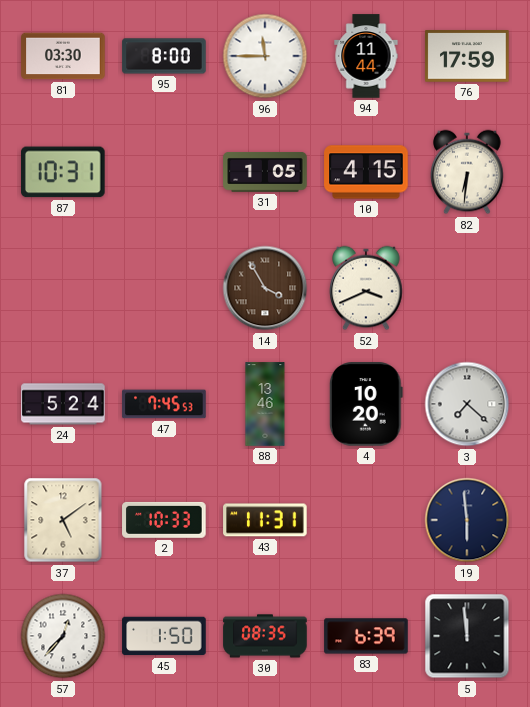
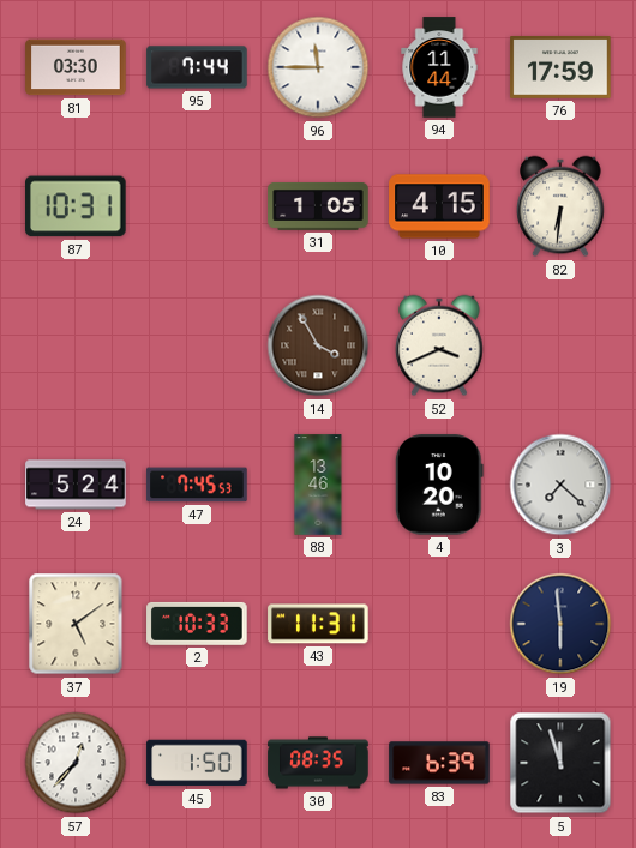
95: 8:00 -> 7:44 (197, 67)
5: 11:59 -> 11:57 (560, 763)
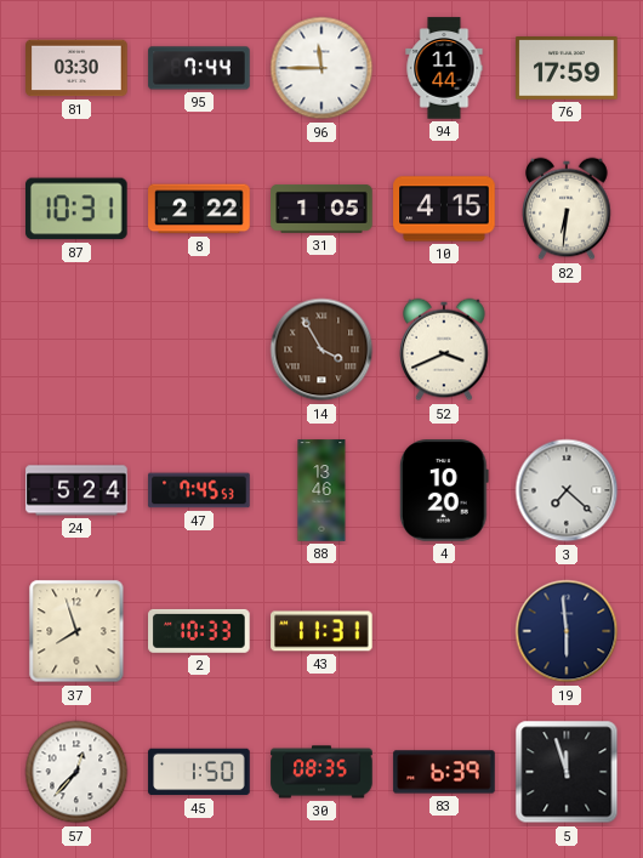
8: none -> 2:22 (199, 209)
37: 5:09 -> 7:57 (76, 631)
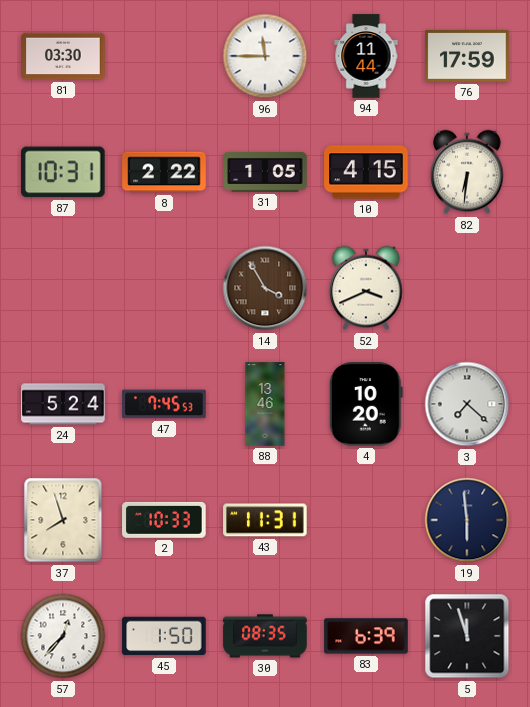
95: 7:44 -> none (199, 68)
